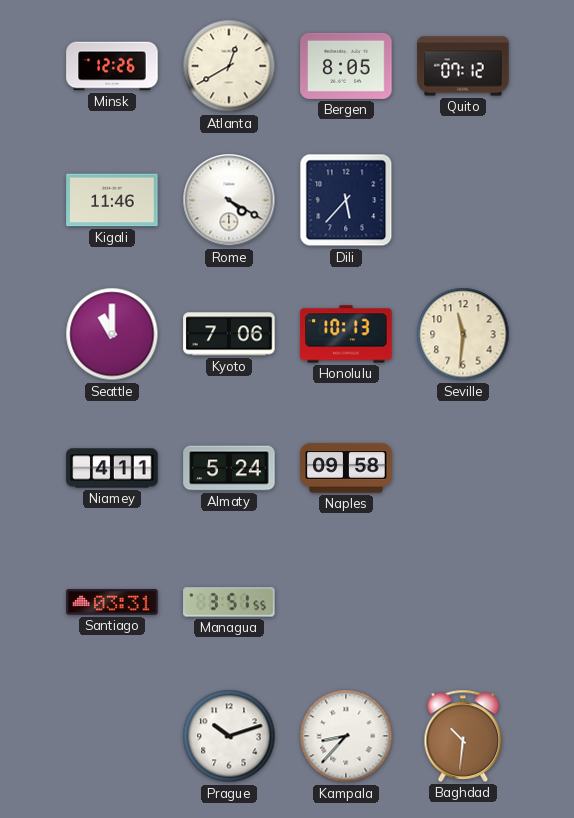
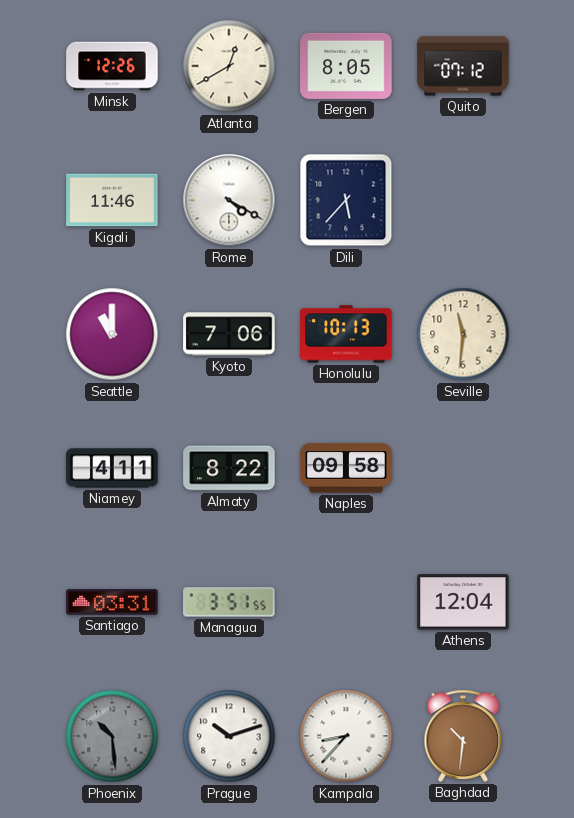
Almaty: 5:24 -> 8:22 (229, 468)
Athens: none -> 12:04 (463, 602)
Phoenix: none -> 10:29 (112, 736)
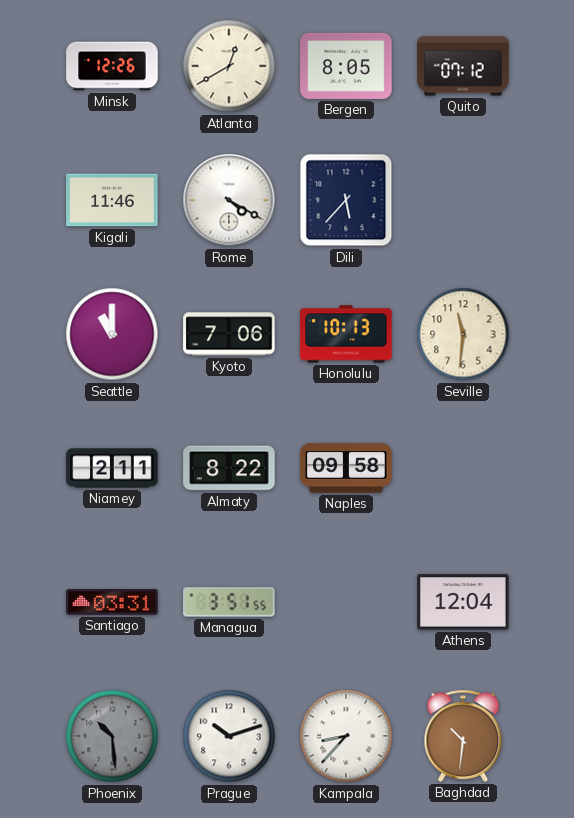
Niamey: 4:11 -> 2:11 (112, 468)
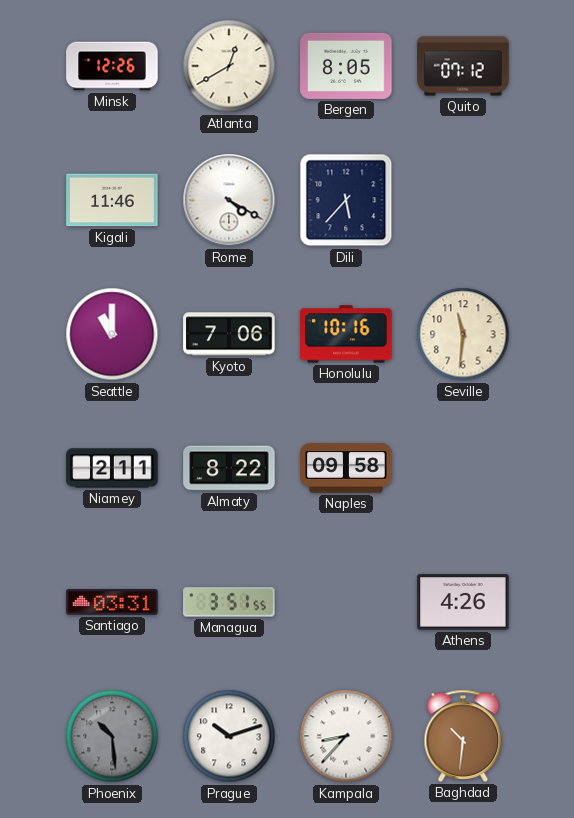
Honolulu: 10:13 -> 10:16 (346, 334)
Athens: 12:04 -> 4:26 (463, 602)
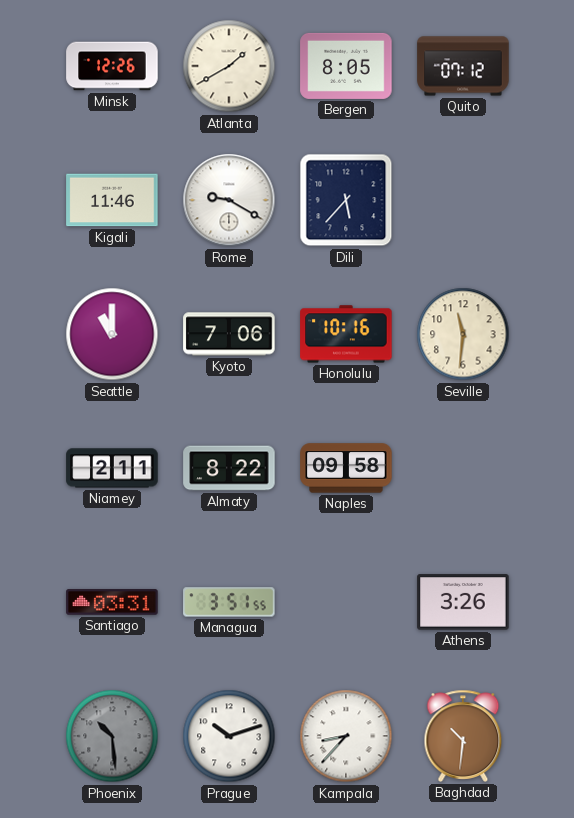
Atlanta: 12:40 -> 1:40 (229, 66)
Rome: 4:20 -> 9:20 (229, 200)
Athens: 4:26 -> 3:26 (463, 602)
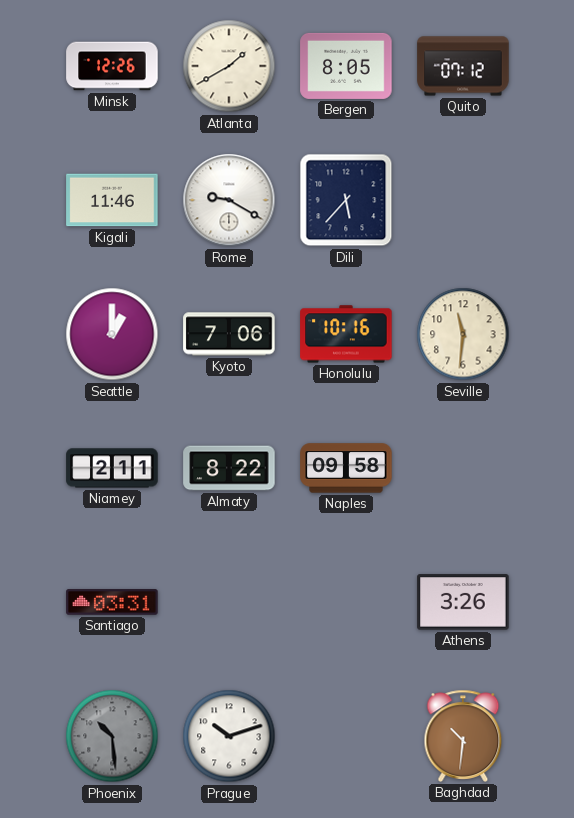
Seattle: 11:00 -> 1:00 (112, 334)
Managua: 3:51 -> none (229, 602)
Kampala: 8:37 -> none (346, 736)
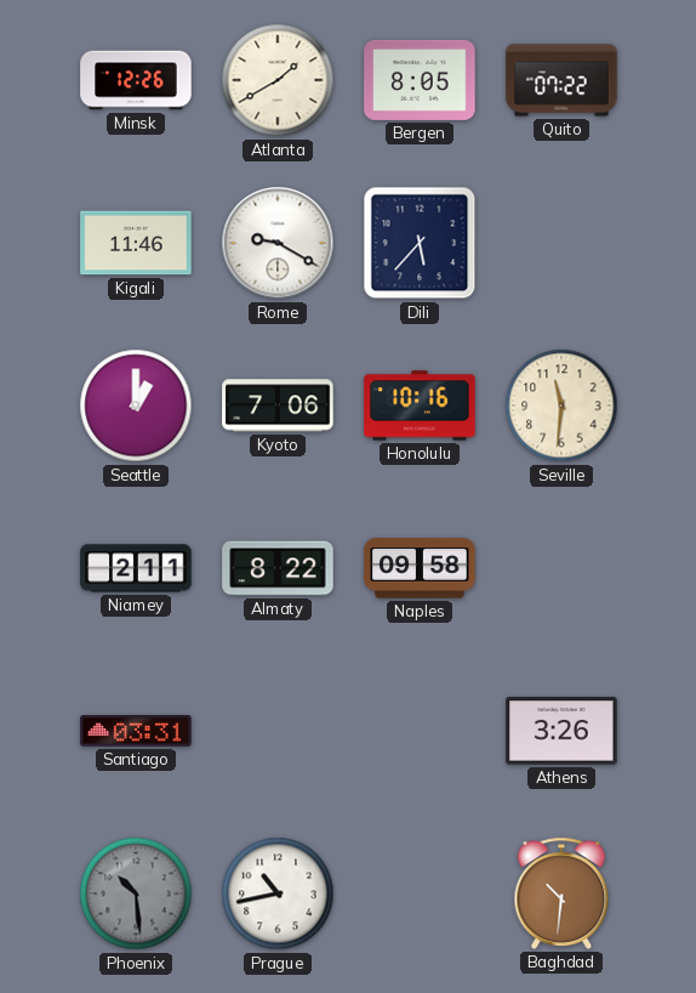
Quito: 07:12 -> 07:22 (561, 80)
Prague: 10:12 -> 10:43 (278, 893)
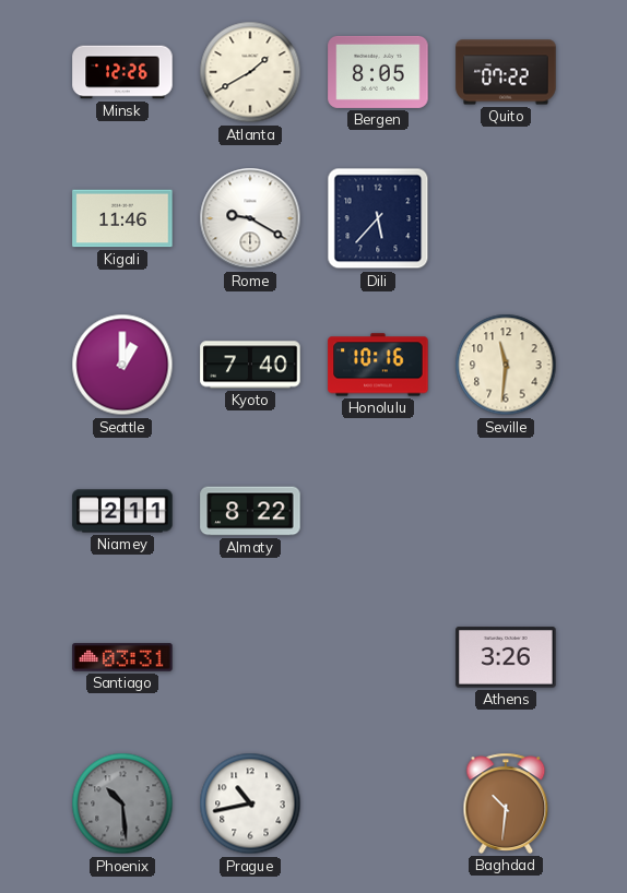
Kyoto: 7:06 -> 7:40 (250, 365)
Naples: 09:58 -> none (420, 568)
